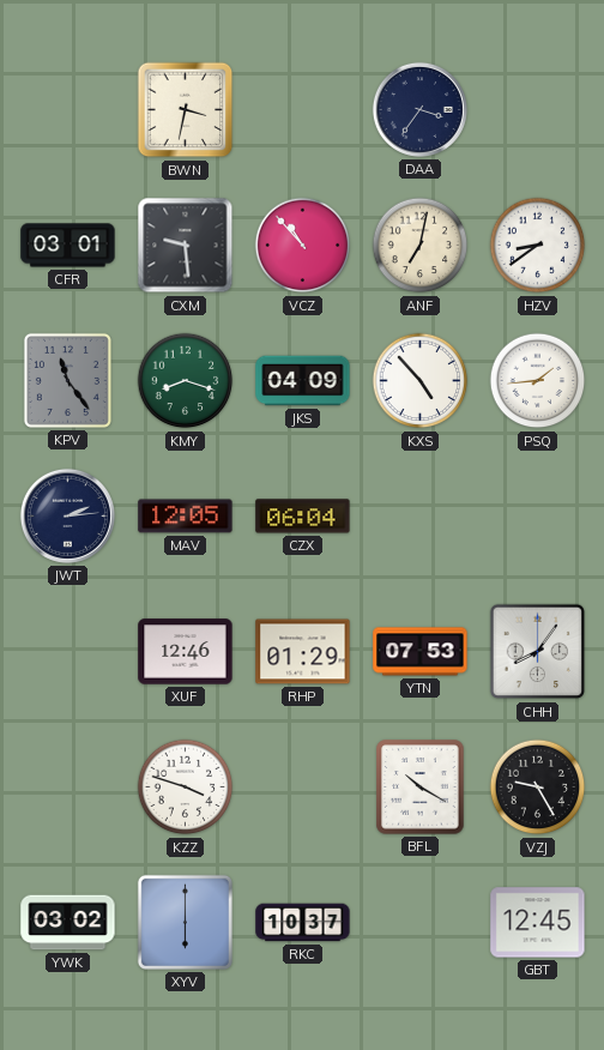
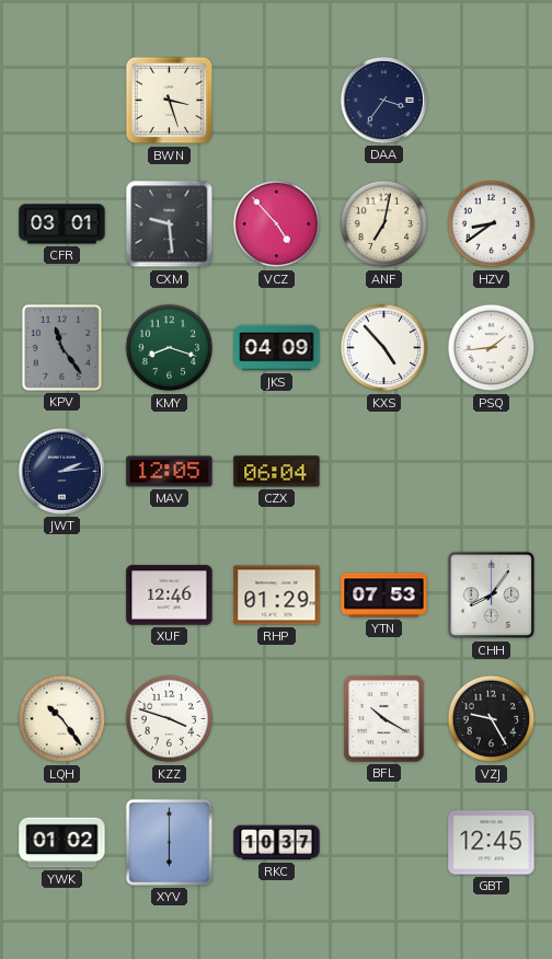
BWN: 3:32 -> 3:27 (170, 101)
VCZ: 10:53 -> 4:53 (277, 224)
LQH: none -> 10:24 (62, 719)
YWK: 03:02 -> 01:02 (62, 843)
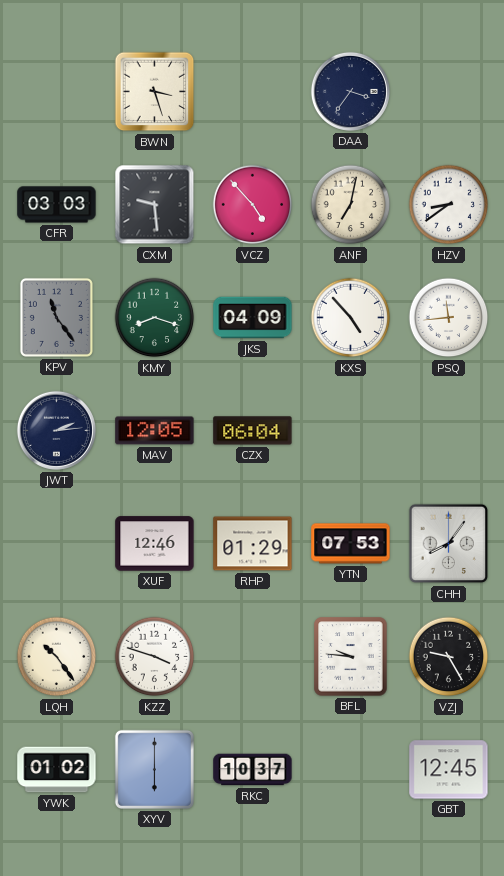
CFR: 03:01 -> 03:03 (57, 205)
PSQ: 1:44 -> 11:44 (449, 318)
BFL: 10:20 -> 9:46 (351, 657)
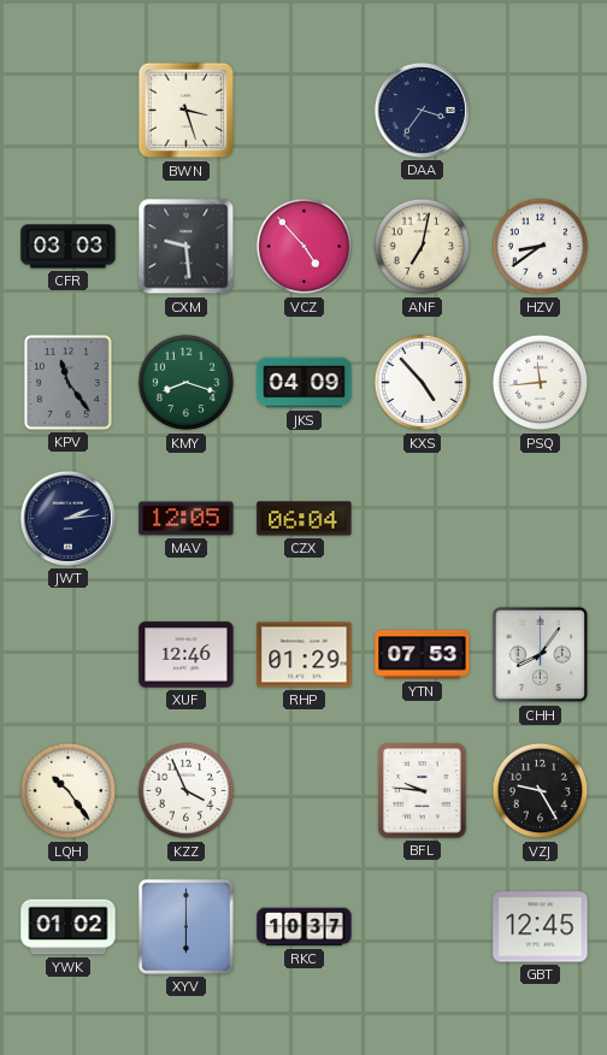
KZZ: 3:48 -> 3:56 (187, 791)
